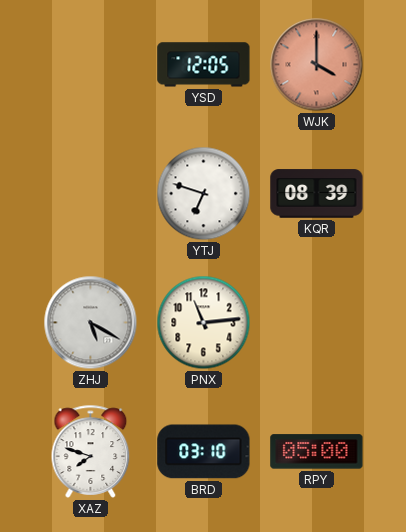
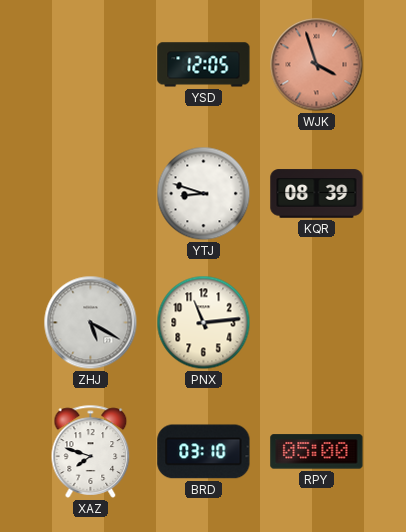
WJK: 4:00 -> 3:57 (317, 65)
YTJ: 6:48 -> 8:48 (204, 194)
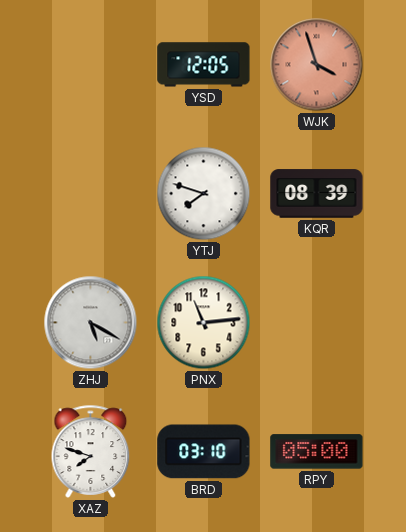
YTJ: 8:48 -> 7:48 (204, 194)
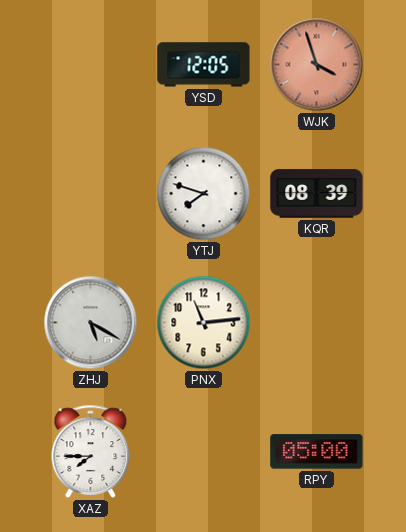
XAZ: 7:48 -> 7:45 (91, 451)
BRD: 03:10 -> none (204, 452)
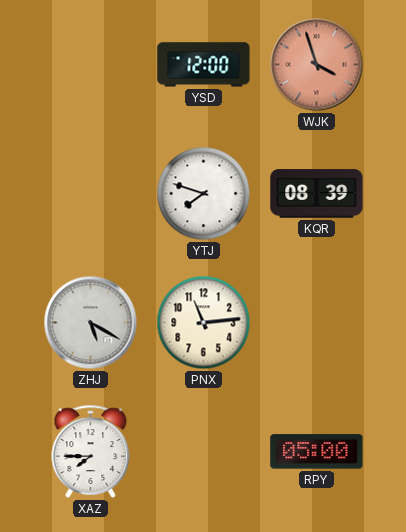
YSD: 12:05 -> 12:00 (204, 65)
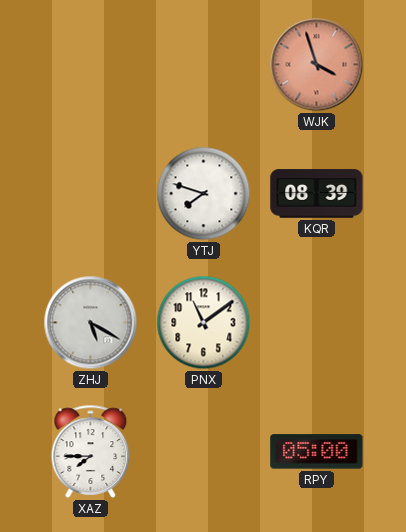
YSD: 12:00 -> none (204, 65)
PNX: 11:14 -> 11:09 (204, 323)
